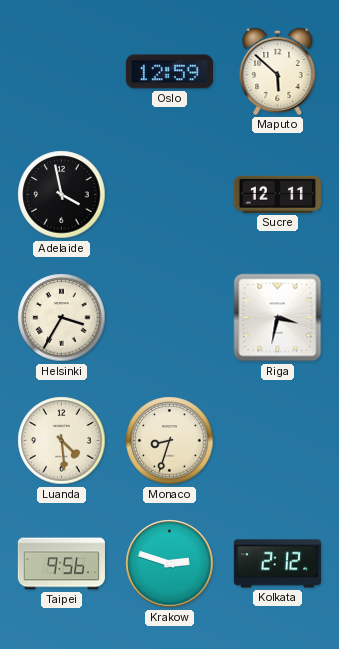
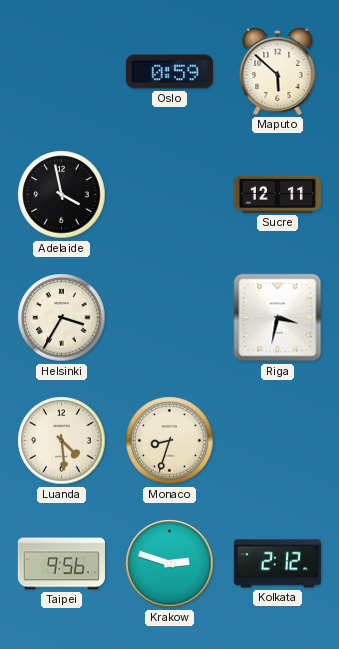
Oslo: 12:59 -> 0:59 (169, 72)
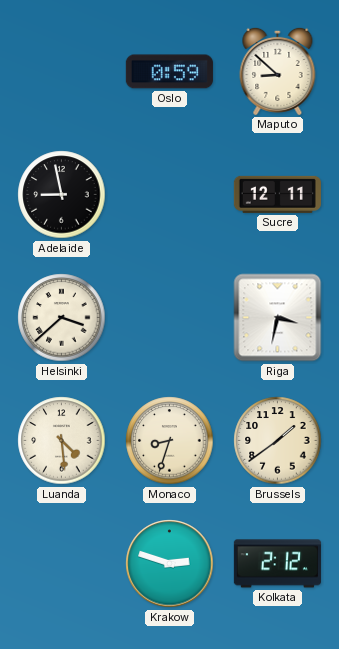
Maputo: 5:52 -> 8:52 (278, 71)
Adelaide: 3:58 -> 8:58 (62, 195)
Helsinki: 3:35 -> 3:38 (62, 318)
Brussels: none -> 1:39 (278, 441)
Taipei: 9:56 -> none (61, 564)
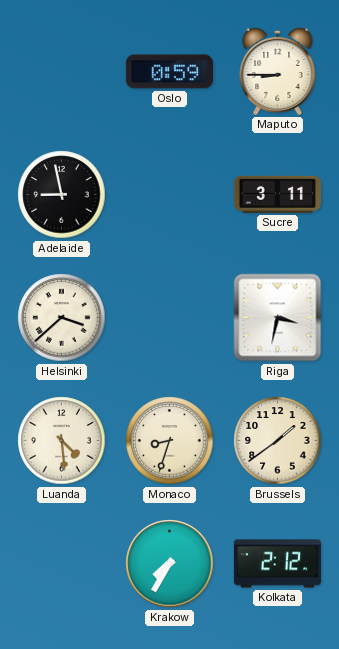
Maputo: 8:52 -> 8:45 (278, 71)
Sucre: 12:11 -> 3:11 (277, 194)
Krakow: 2:48 -> 7:35 (170, 564)
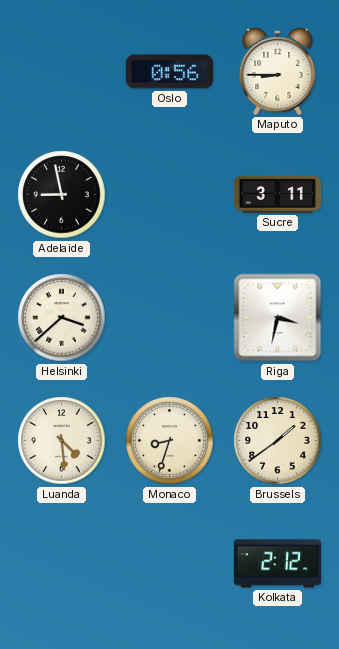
Oslo: 0:59 -> 0:56 (169, 72)
Krakow: 7:35 -> none (170, 564)
